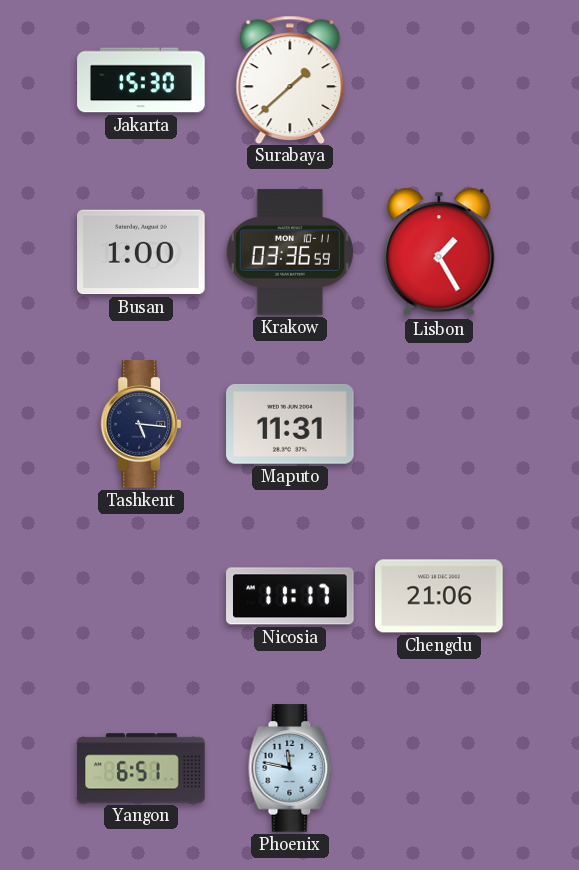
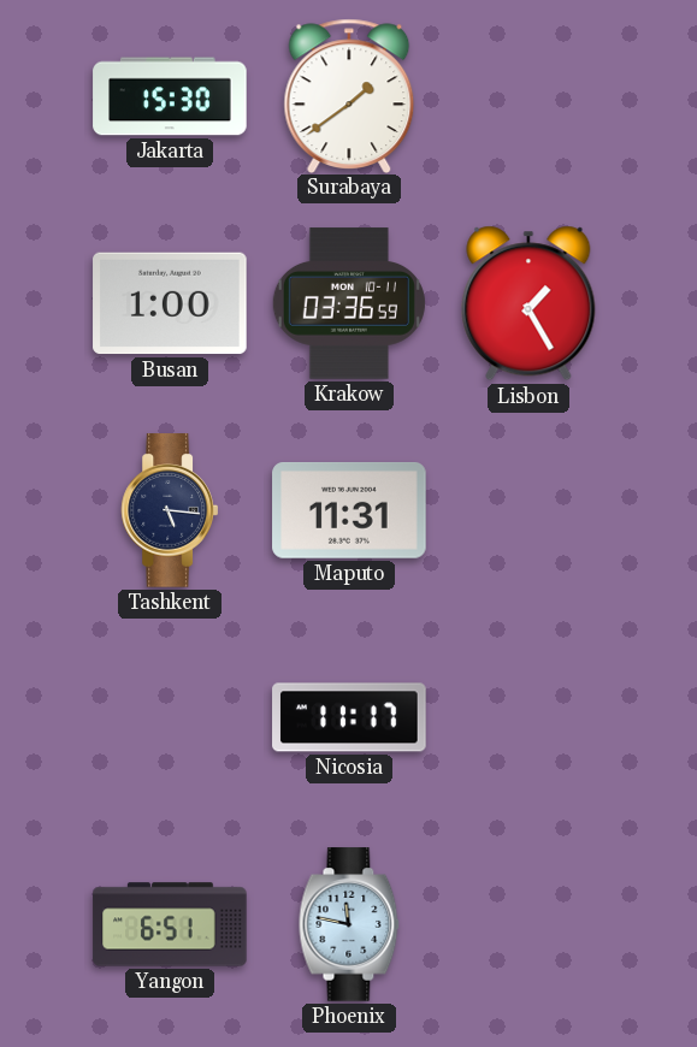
Surabaya: 1:38 -> 1:39 (349, 95)
Chengdu: 21:06 -> none (439, 596)
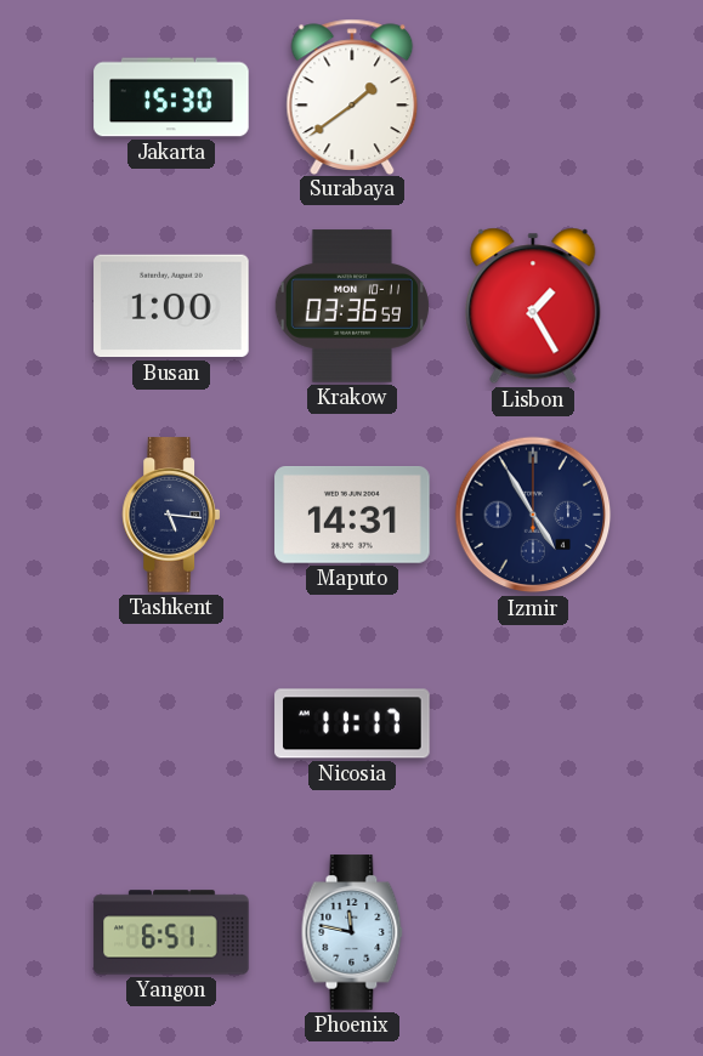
Maputo: 11:31 -> 14:31 (352, 516)
Izmir: none -> 4:55 (533, 515)
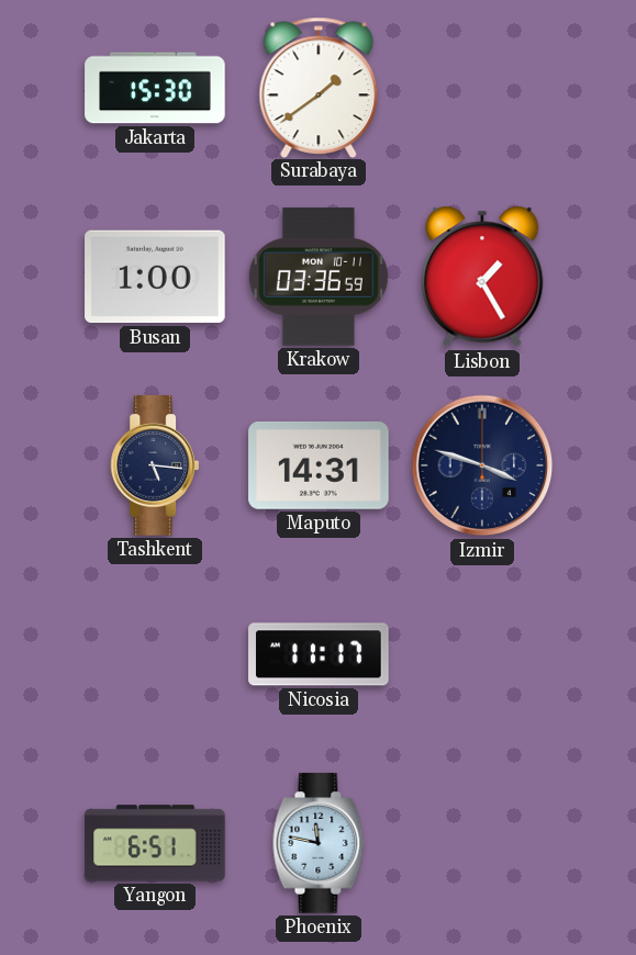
Izmir: 4:55 -> 3:48 (482, 465)
